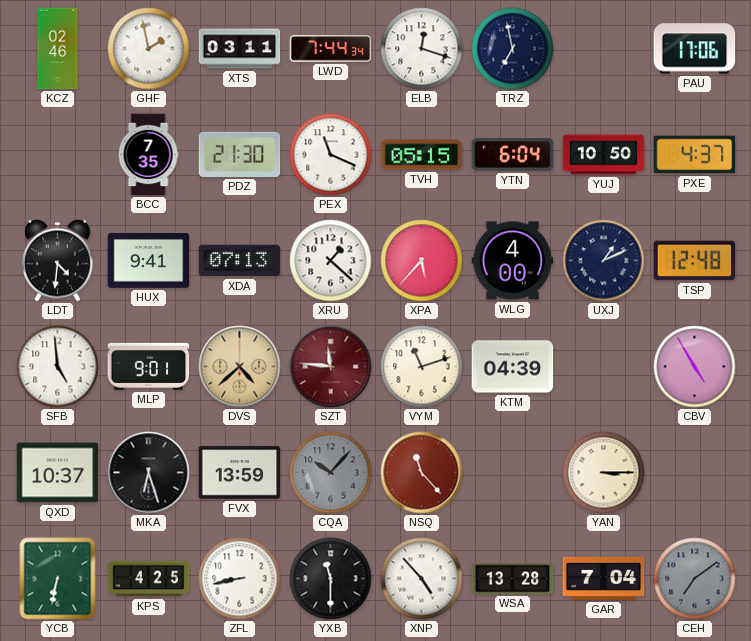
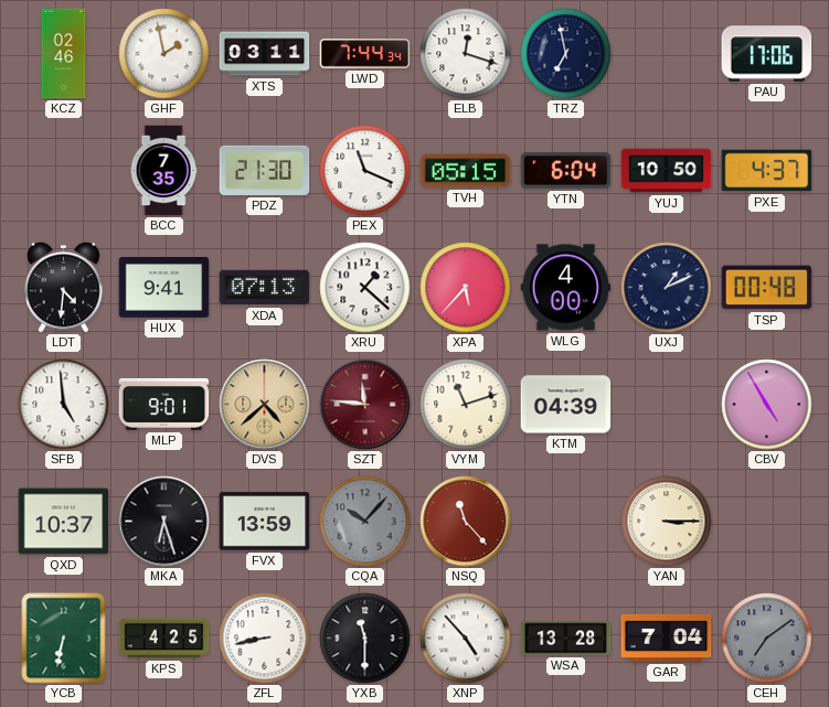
TSP: 12:48 -> 00:48 (767, 288)
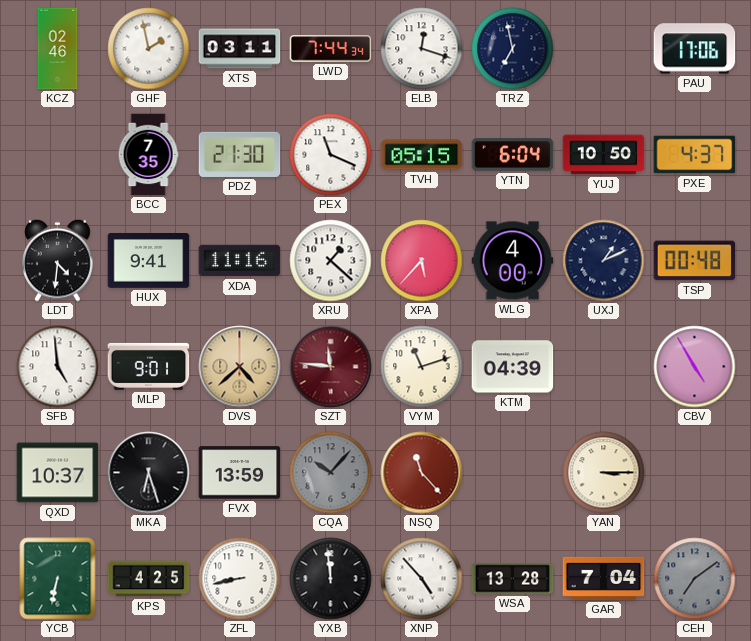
XDA: 07:13 -> 11:16 (240, 261)
YXB: 11:30 -> 11:59 (331, 579)
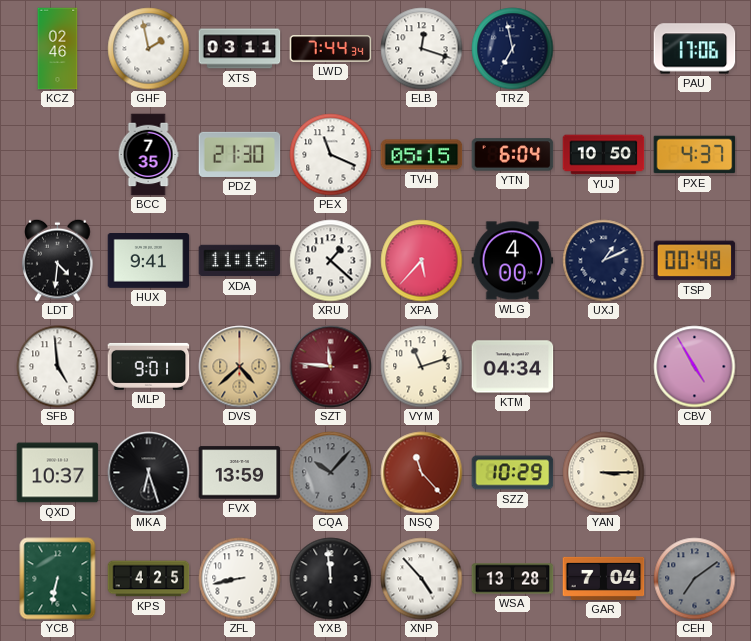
KTM: 04:39 -> 04:34 (513, 367)
SZZ: none -> 10:29 (513, 473)
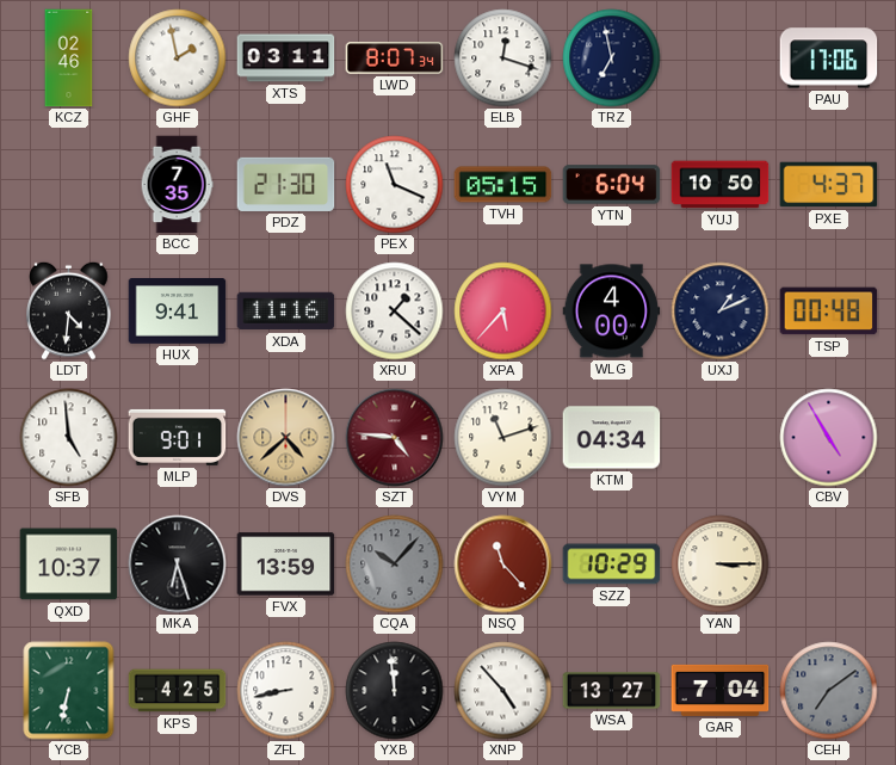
LWD: 7:44 -> 8:07 (395, 58)
SZT: 11:46 -> 4:46 (395, 438)
WSA: 13:28 -> 13:27 (612, 691)
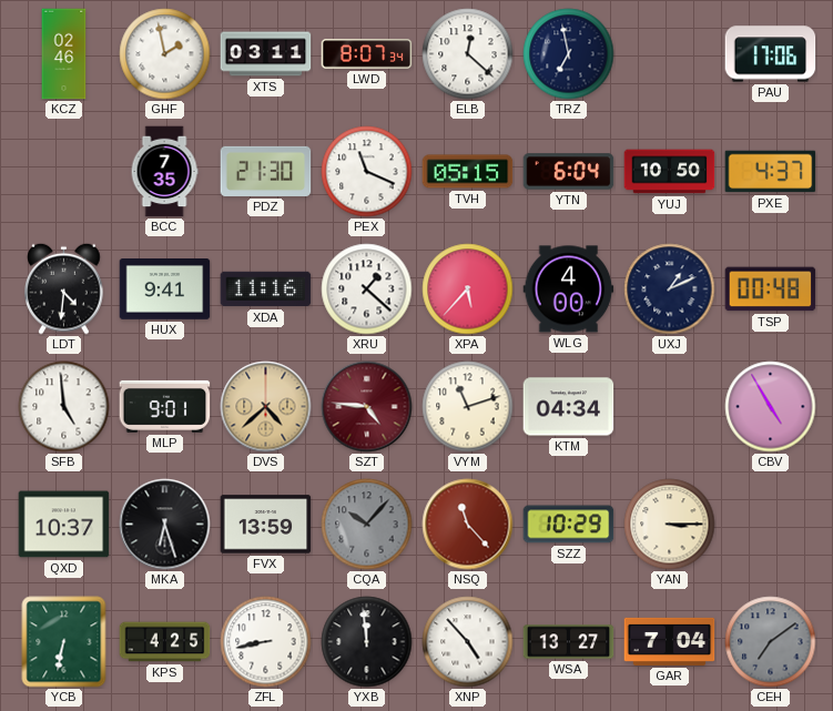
ELB: 12:18 -> 12:22 (468, 54)
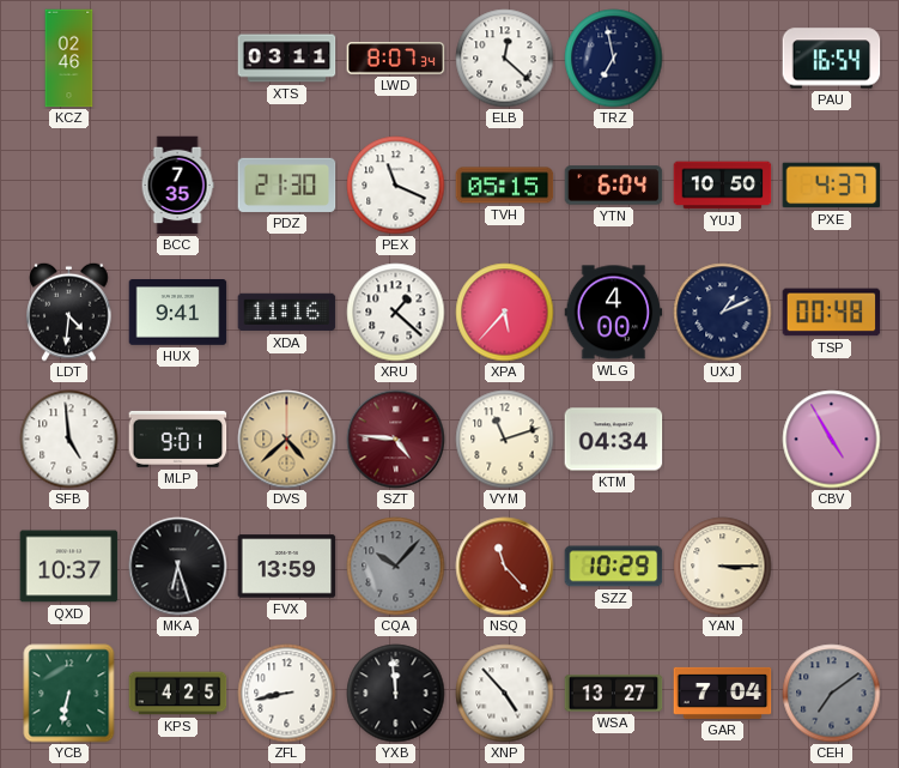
GHF: 1:58 -> none (165, 54)
PAU: 17:06 -> 16:54 (832, 59)
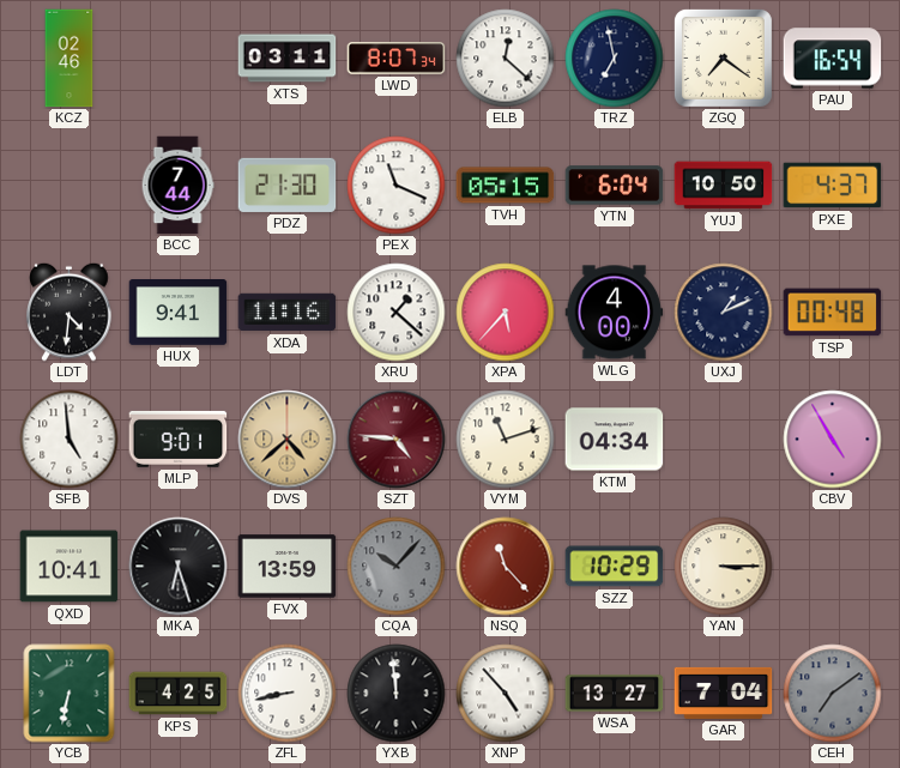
ZGQ: none -> 7:21 (723, 58)
BCC: 7:35 -> 7:44 (177, 186)
QXD: 10:37 -> 10:41 (70, 567)
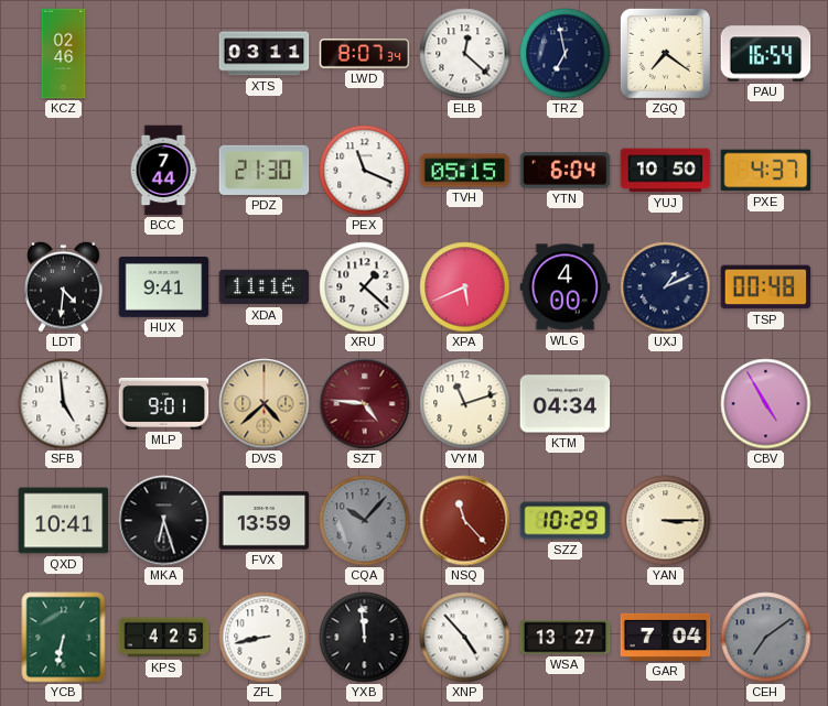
XPA: 5:37 -> 5:41 (465, 287)
